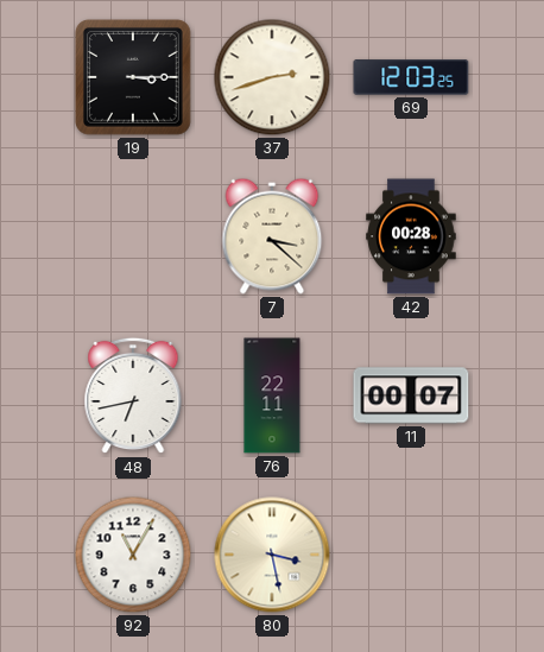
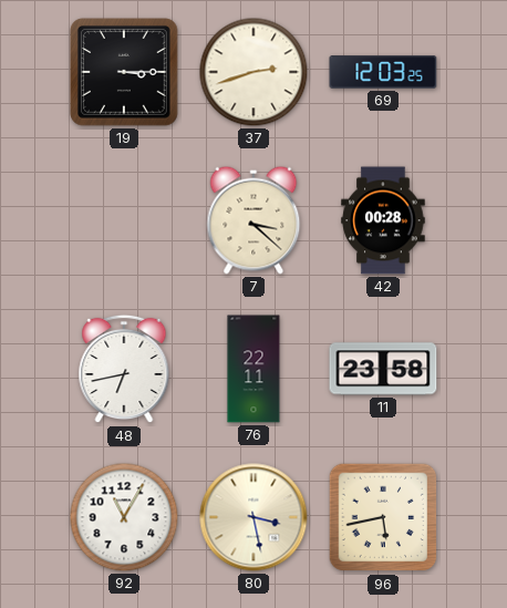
11: 00:07 -> 23:58 (383, 369)
96: none -> 5:43 (383, 517)
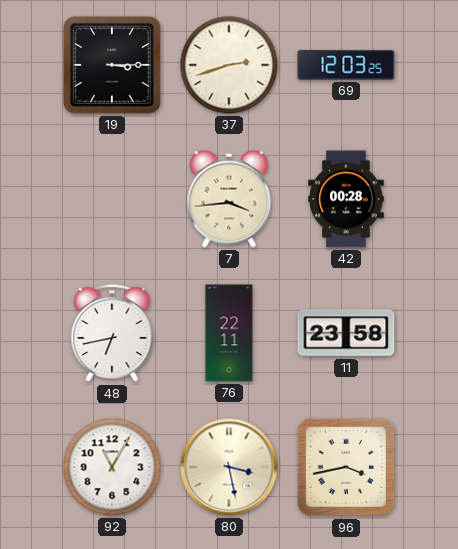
7: 3:22 -> 3:44 (229, 199)
96: 5:43 -> 3:43 (346, 467)
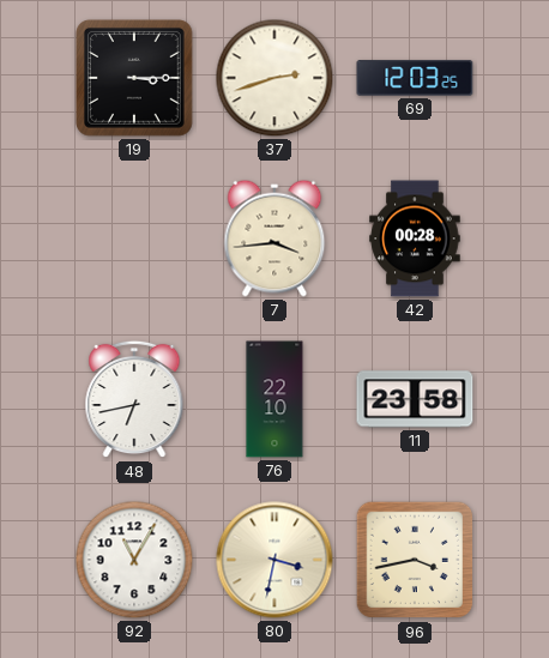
76: 22:11 -> 22:10 (274, 399)
80: 3:28 -> 3:32 (274, 560)
